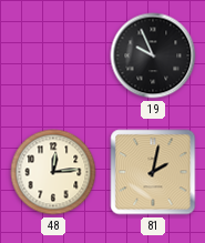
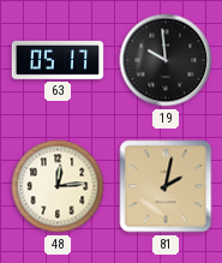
63: none -> 05:17 (58, 60)
19: 9:56 -> 9:59 (166, 60)
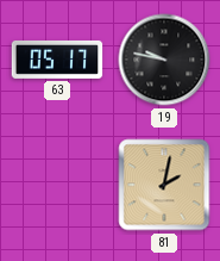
19: 9:59 -> 9:47 (164, 60)
48: 12:14 -> none (58, 186)
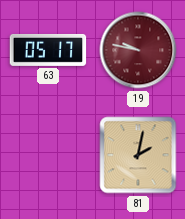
19 dial: black -> burgundy (138, 50)
